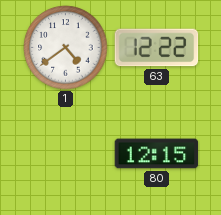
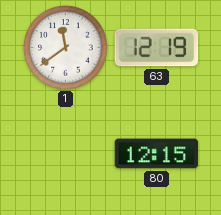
1: 4:39 -> 11:39 (66, 48)
63: 12:22 -> 12:19 (157, 48)
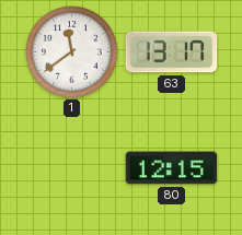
63: 12:19 -> 13:17 (172, 52)
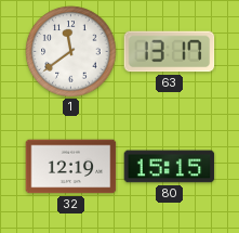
32: none -> 12:19 (71, 167)
80: 12:15 -> 15:15 (170, 167)
